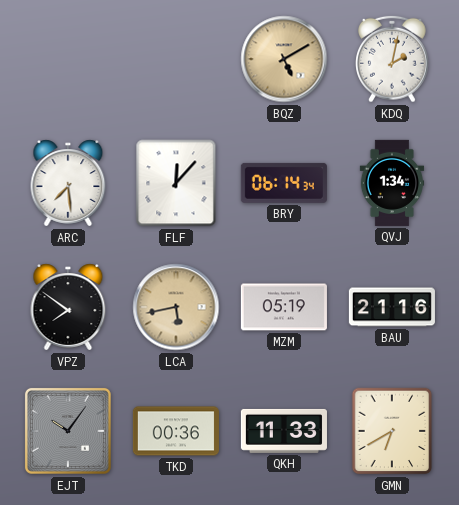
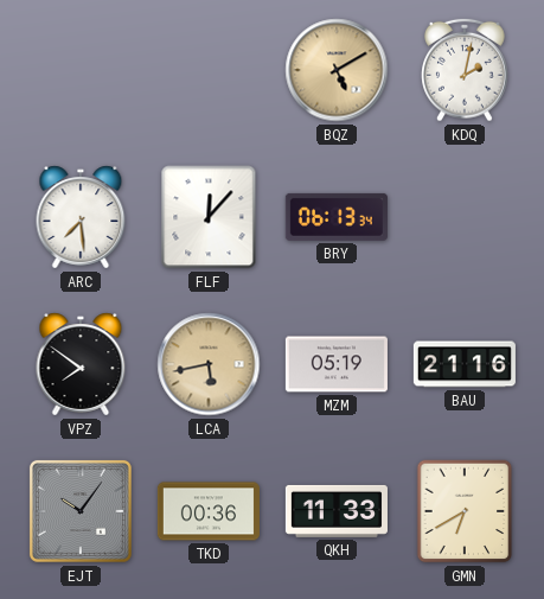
BRY: 06:14 -> 06:13 (337, 217)
QVJ: 1:34 -> none (392, 183)
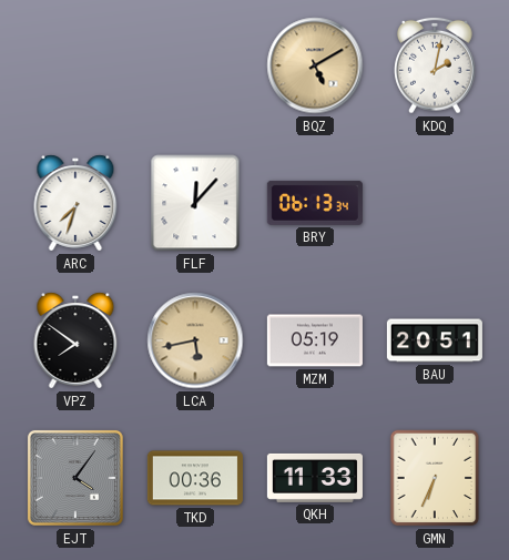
ARC: 7:29 -> 7:33 (75, 203)
BAU: 21:16 -> 20:51 (435, 340)
EJT: 10:06 -> 4:06 (75, 478)
GMN: 6:40 -> 6:34 (435, 478)
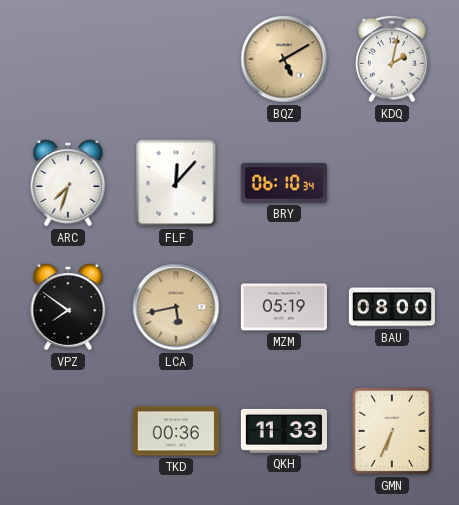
BRY: 06:13 -> 06:10 (284, 183)
BAU: 20:51 -> 08:00 (392, 307)
EJT: 4:06 -> none (75, 478)
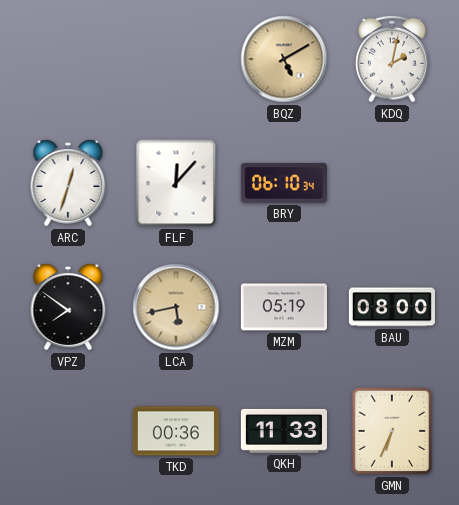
ARC: 7:33 -> 12:33 (68, 183)
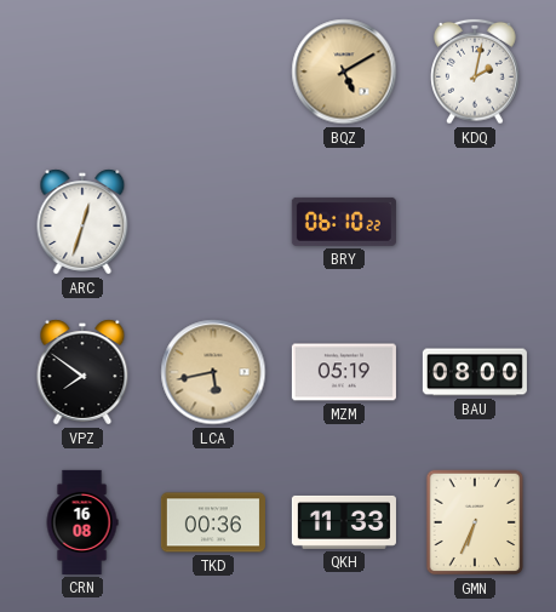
FLF: 12:07 -> none (176, 183)
BRY: 06:10:34 -> 06:10:22 (344, 222)
CRN: none -> 16:08 (82, 522)
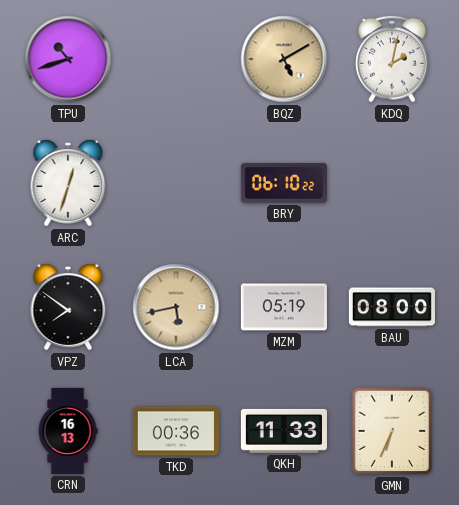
TPU: none -> 10:42 (68, 59)
CRN: 16:08 -> 16:13 (68, 431)
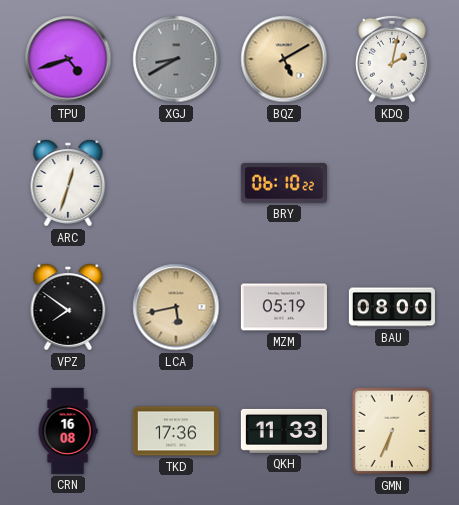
TPU: 10:42 -> 4:42 (68, 59)
XGJ: none -> 8:40 (176, 59)
CRN: 16:13 -> 16:08 (68, 431)
TKD: 00:36 -> 17:36 (176, 431)
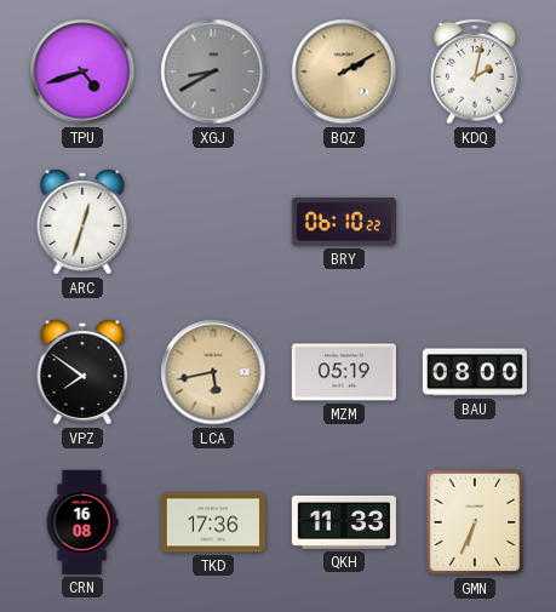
BQZ: 5:10 -> 2:10 (344, 72)
